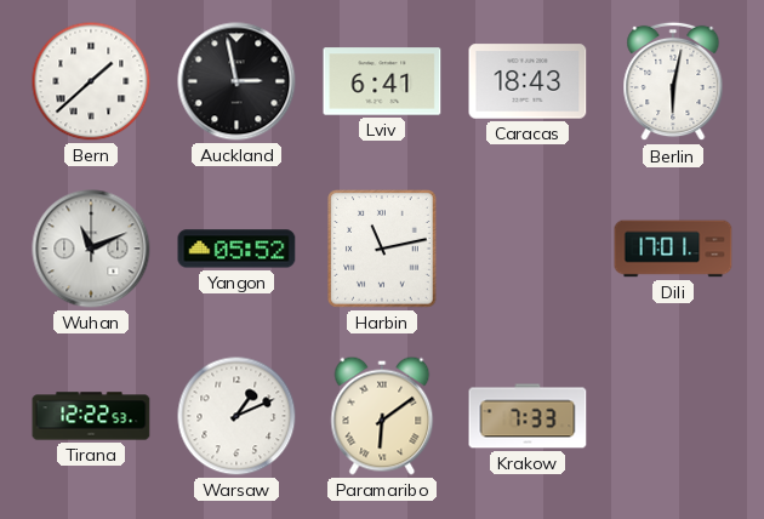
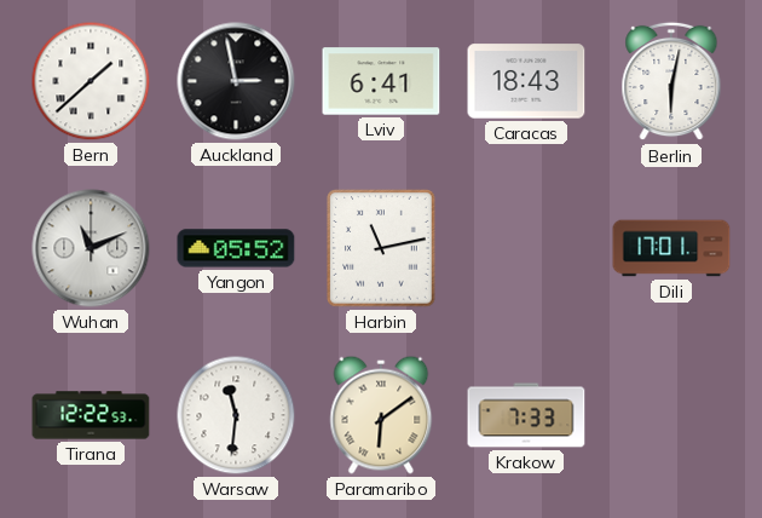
Warsaw: 1:11 -> 11:31 (236, 415)
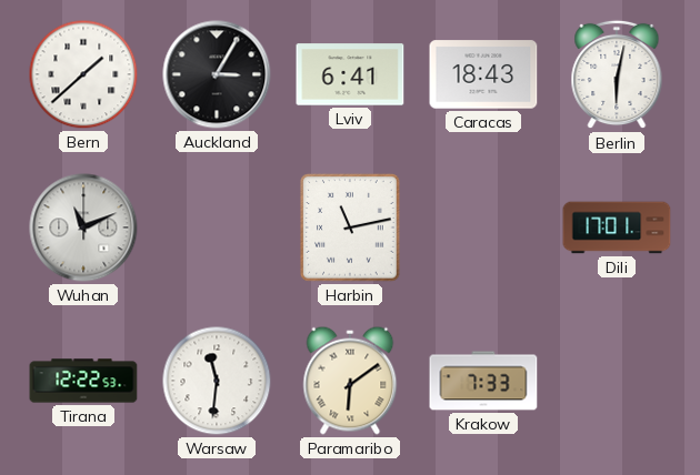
Auckland: 2:58 -> 3:05 (217, 74)
Yangon: 05:52 -> none (236, 248)
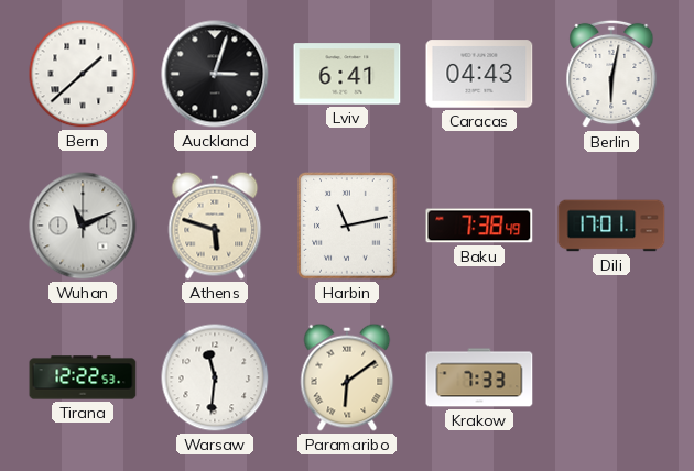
Auckland: 3:05 -> 3:03 (215, 74)
Caracas: 18:43 -> 04:43 (479, 74)
Athens: none -> 5:48 (215, 226)
Baku: none -> 7:38 (479, 226)
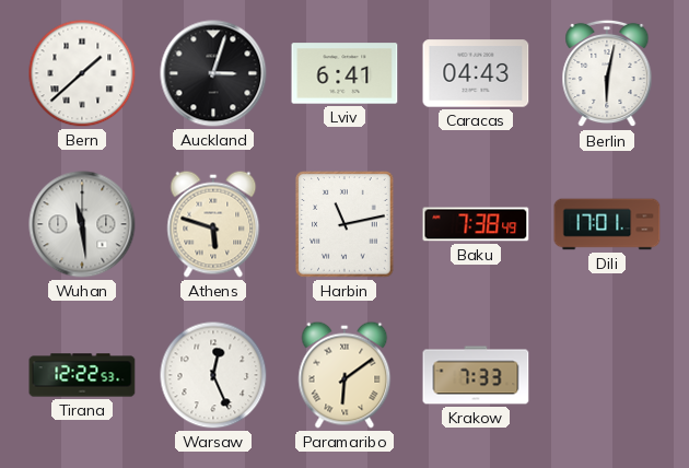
Wuhan: 11:11 -> 11:29 (82, 224)
Warsaw: 11:31 -> 12:26 (213, 375)
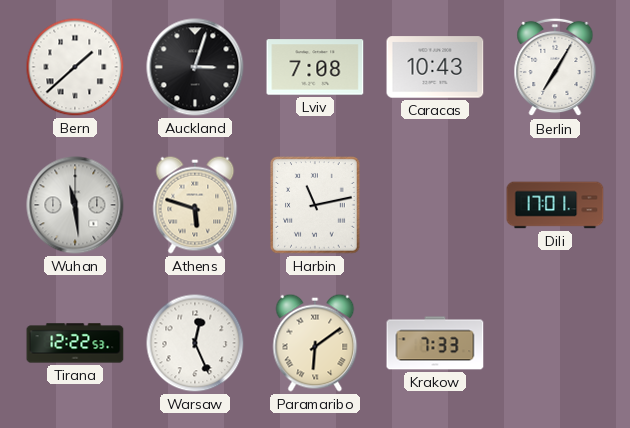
Lviv: 6:41 -> 7:08 (315, 67)
Caracas: 04:43 -> 10:43 (435, 67)
Berlin: 6:02 -> 7:05 (555, 67)
Baku: 7:38 -> none (476, 224)
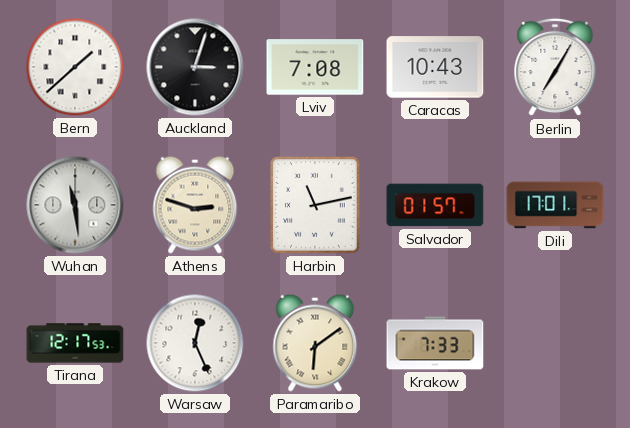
Athens: 5:48 -> 2:48 (195, 205)
Salvador: none -> 01:57 (435, 205)
Tirana: 12:22 -> 12:17 (75, 343)
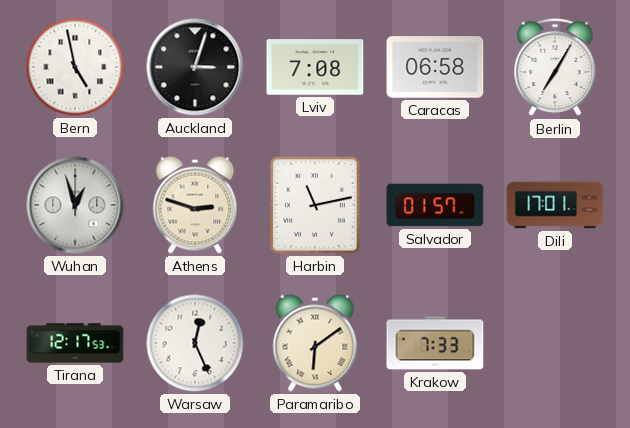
Bern: 1:38 -> 4:58 (75, 67)
Caracas: 10:43 -> 06:58 (435, 67)
Wuhan: 11:29 -> 12:57 (75, 205)
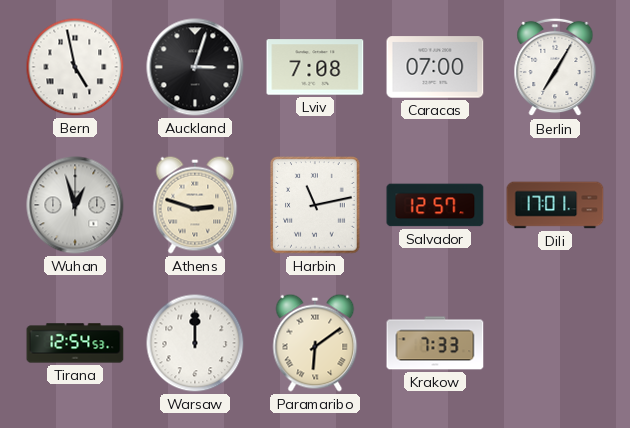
Caracas: 06:58 -> 07:00 (435, 67)
Salvador: 01:57 -> 12:57 (435, 205)
Tirana: 12:17 -> 12:54 (75, 343)
Warsaw: 12:26 -> 12:00 (195, 343)
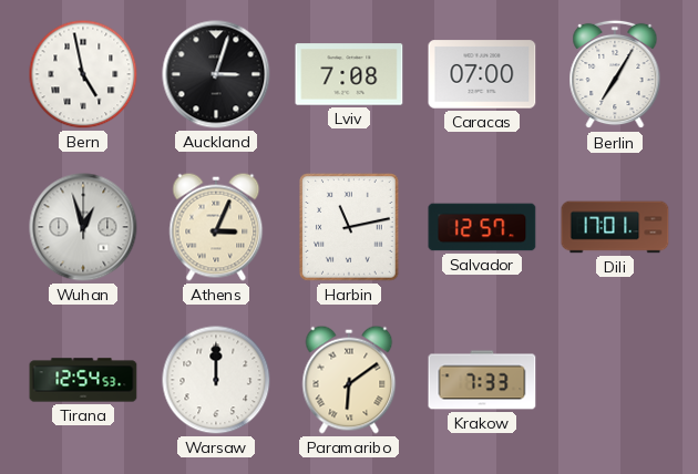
Athens: 2:48 -> 3:04 (216, 227)
